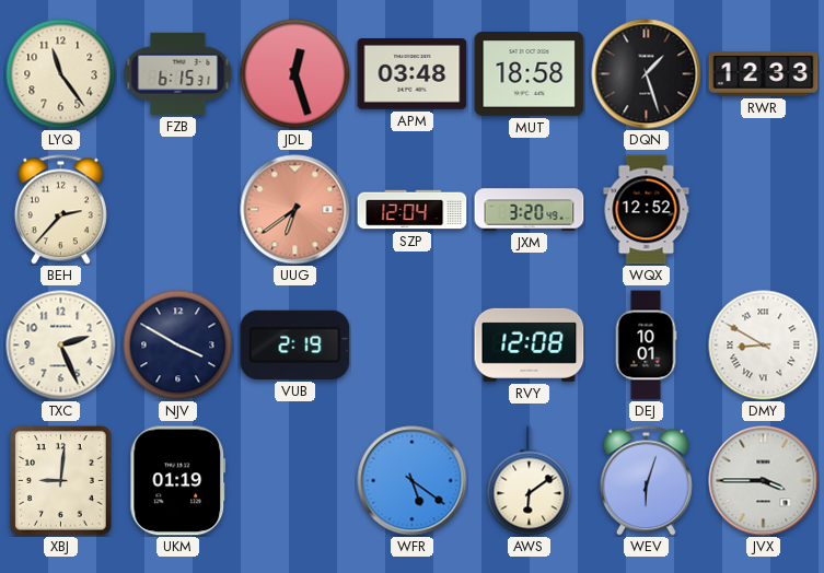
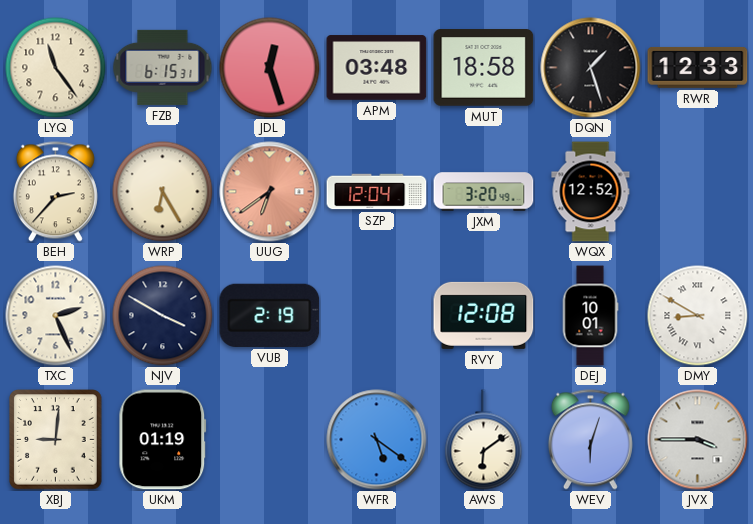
WRP: none -> 6:25 (163, 192)
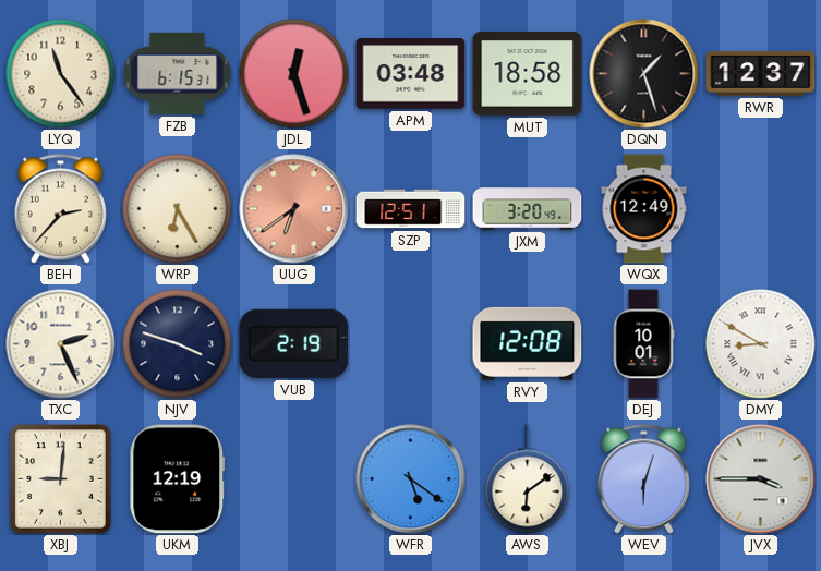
RWR: 12:33 -> 12:37 (761, 74)
SZP: 12:04 -> 12:51 (411, 209)
WQX: 12:52 -> 12:49 (644, 209)
NJV: 3:50 -> 3:48 (178, 344)
UKM: 01:19 -> 12:19 (178, 479)
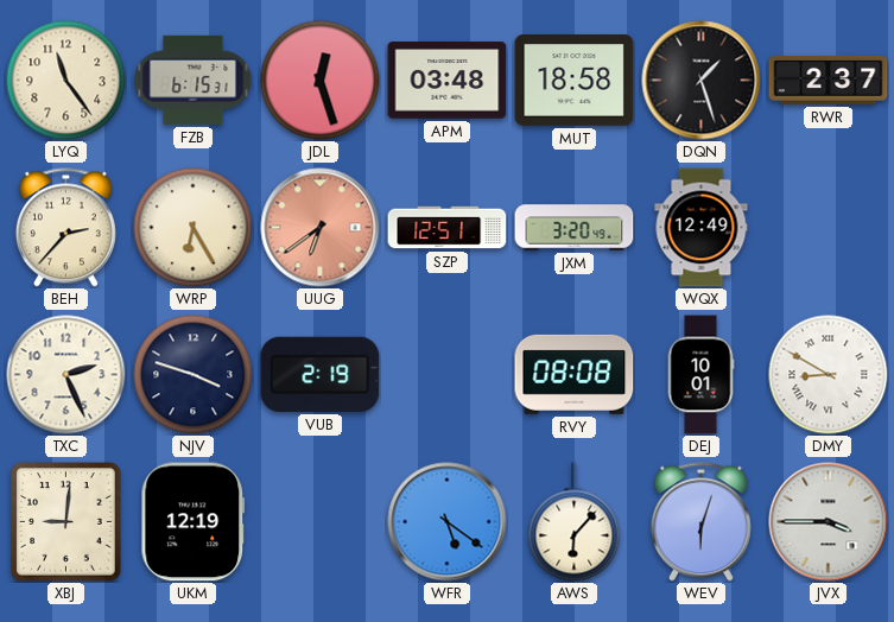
RWR: 12:37 -> 2:37 (829, 81)
RVY: 12:08 -> 08:08 (575, 374)
AWS: 6:09 -> 6:07 (575, 522)
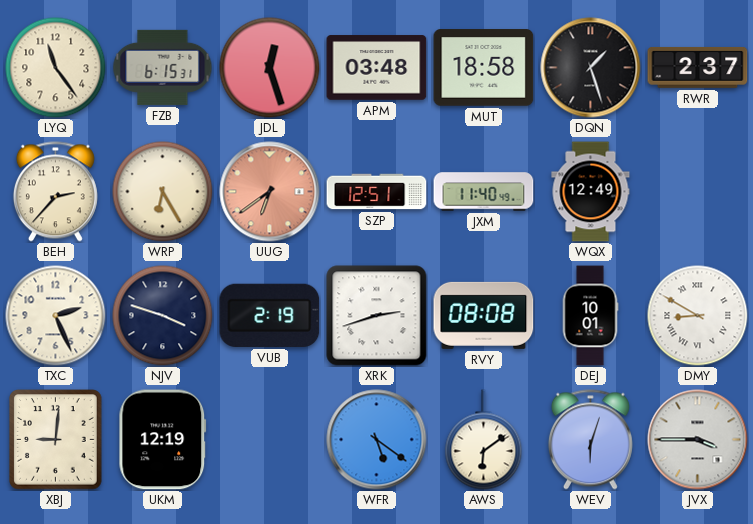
JXM: 3:20 -> 11:40 (484, 192)
XRK: none -> 2:42 (377, 316)
AWS: 6:07 -> 6:09 (484, 440)
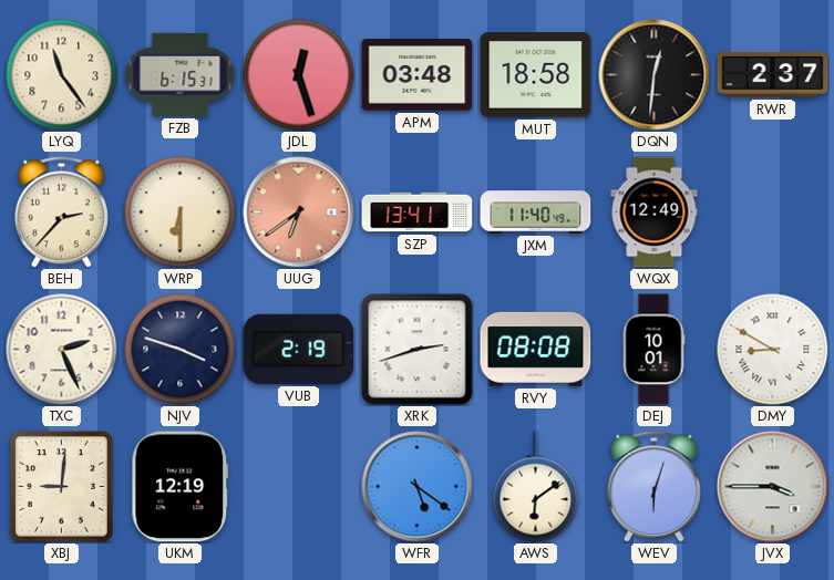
DQN: 1:27 -> 12:31 (655, 75)
WRP: 6:25 -> 6:30 (181, 213)
SZP: 12:51 -> 13:41 (418, 213)
